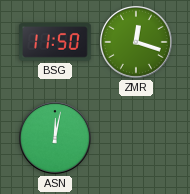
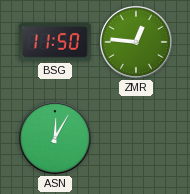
ZMR: 12:18 -> 12:46 (136, 42)
ASN: 12:02 -> 12:05 (55, 138)
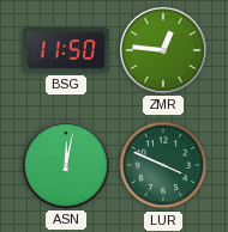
ASN: 12:05 -> 12:02 (66, 165)
LUR: none -> 3:49 (163, 165)
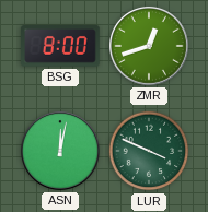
BSG: 11:50 -> 8:00 (61, 46)
ZMR: 12:46 -> 12:42 (149, 46)
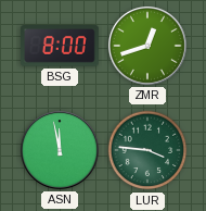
ASN: 12:02 -> 11:58 (60, 150)
LUR: 3:49 -> 3:46 (147, 150)
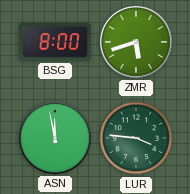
ZMR: 12:42 -> 5:42 (136, 42)
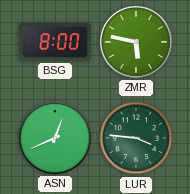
ZMR: 5:42 -> 5:47 (136, 42)
ASN: 11:58 -> 12:41 (55, 138)
